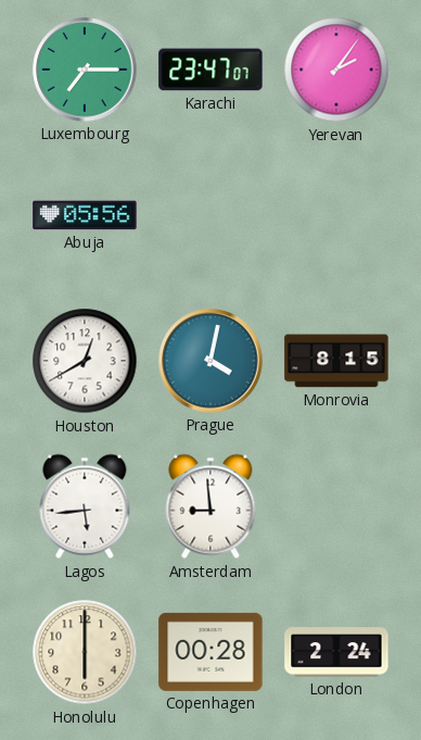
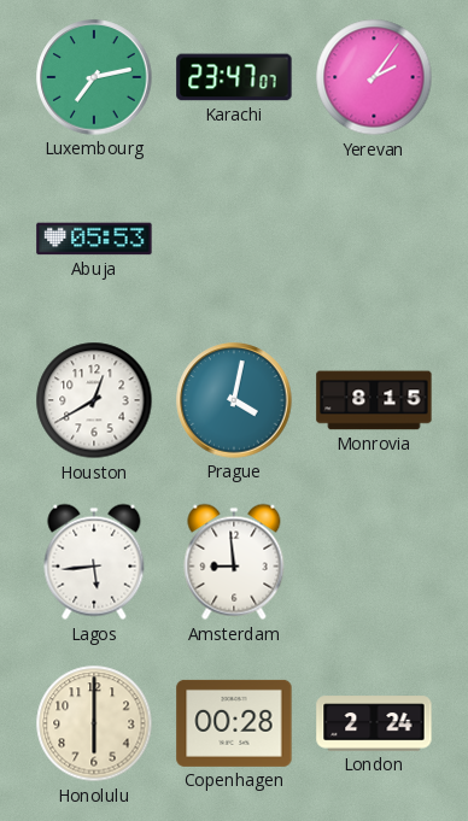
Luxembourg: 7:15 -> 7:13 (94, 77)
Abuja: 05:56 -> 05:53 (94, 239)
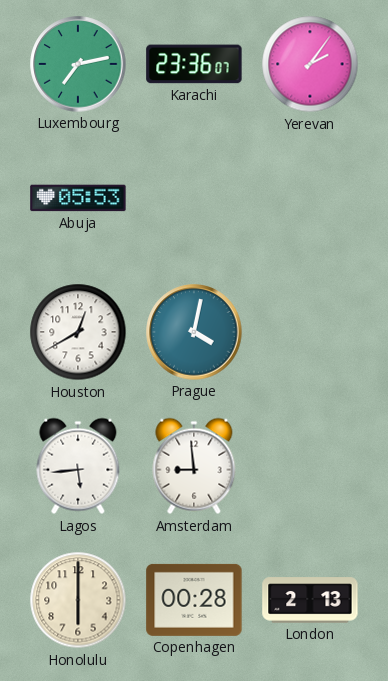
Karachi: 23:47 -> 23:36 (194, 64)
Monrovia: 8:15 -> none (374, 400)
London: 2:24 -> 2:13 (310, 600)
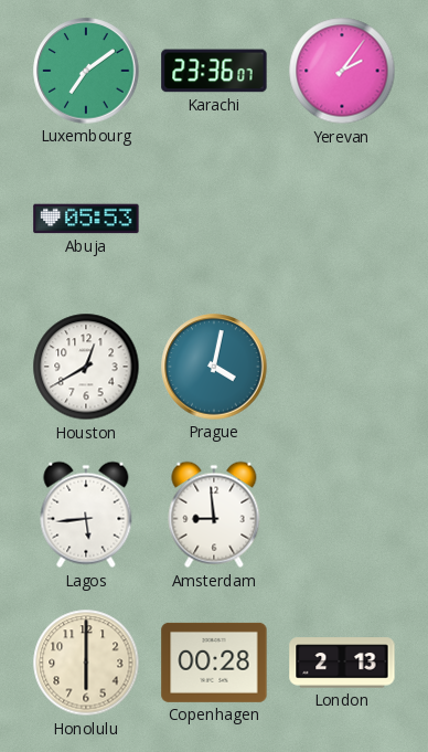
Luxembourg: 7:13 -> 7:09 (86, 71)
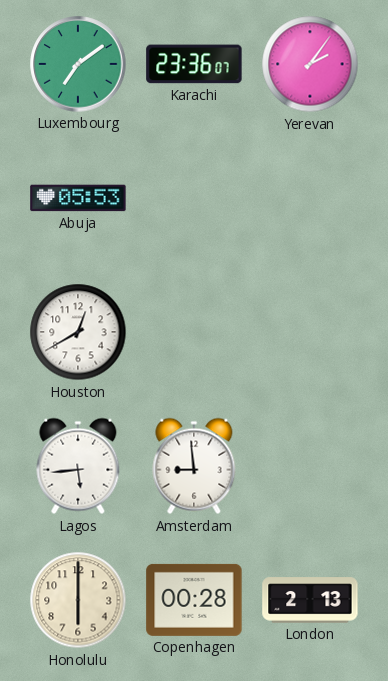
Prague: 4:02 -> none (214, 367)
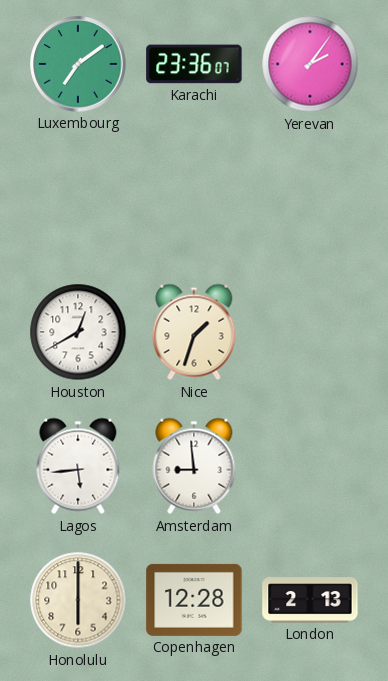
Abuja: 05:53 -> none (78, 198)
Nice: none -> 1:33 (194, 332)
Copenhagen: 00:28 -> 12:28 (194, 600)
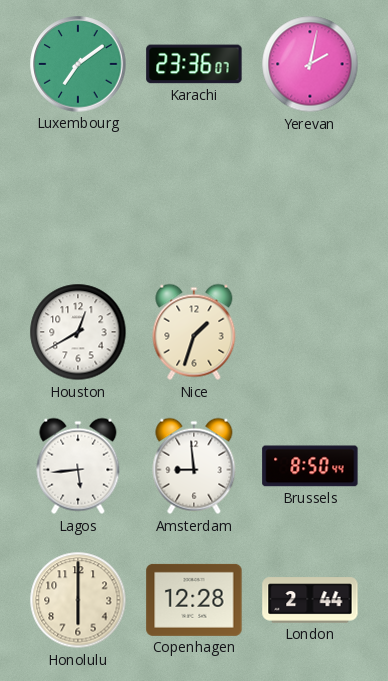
Yerevan: 2:06 -> 2:02 (310, 64)
Brussels: none -> 8:50 (310, 466)
London: 2:13 -> 2:44 (310, 600)
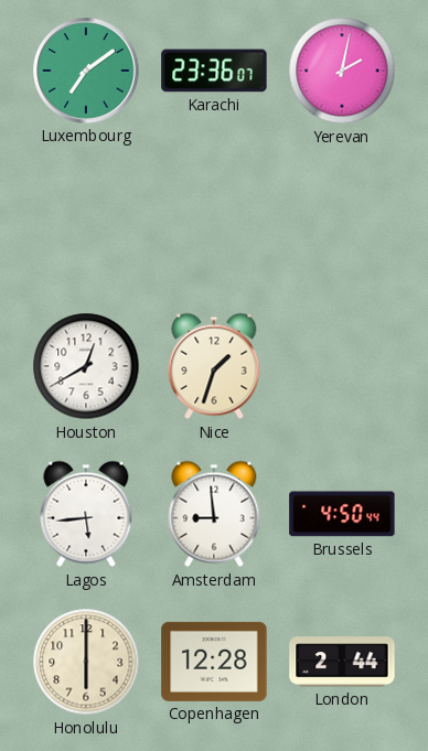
Brussels: 8:50 -> 4:50 (342, 514)
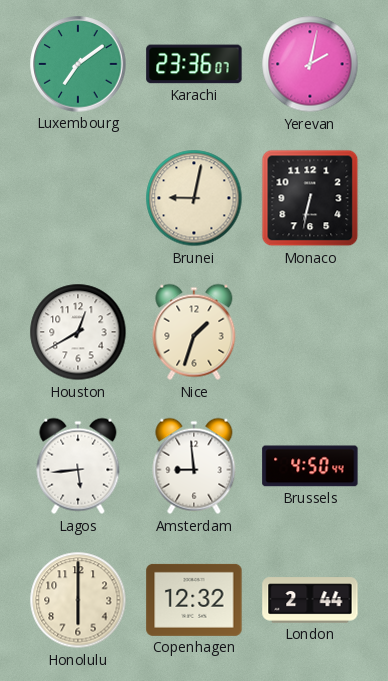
Brunei: none -> 9:02 (194, 198)
Monaco: none -> 6:32 (310, 198)
Copenhagen: 12:28 -> 12:32 (194, 600)
